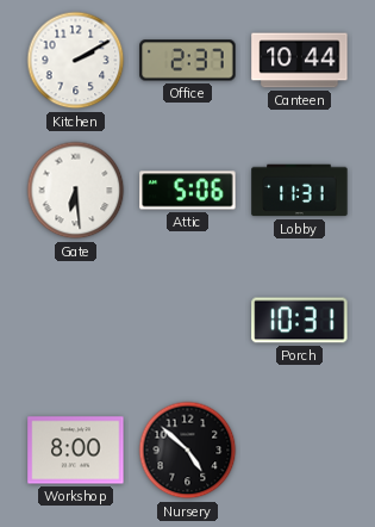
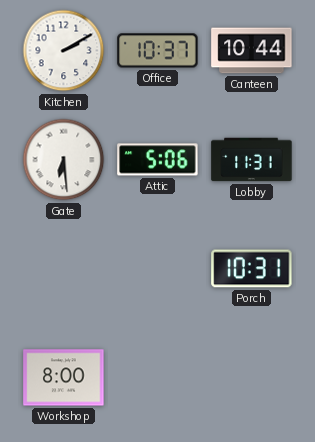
Office: 2:37 -> 10:37 (158, 51)
Nursery: 4:52 -> none (188, 451)
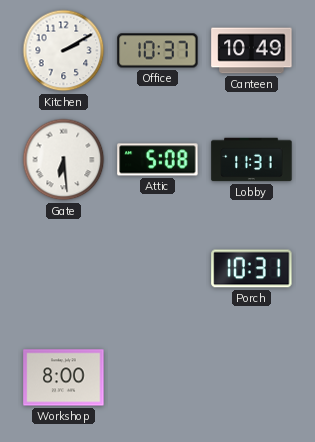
Canteen: 10:44 -> 10:49 (252, 51)
Attic: 5:06 -> 5:08 (158, 160)
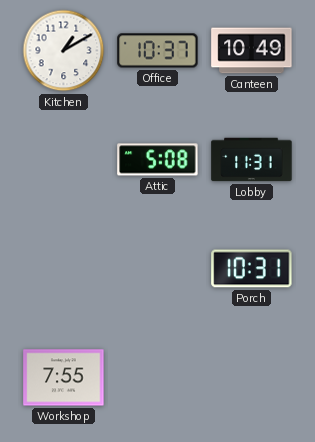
Kitchen: 2:10 -> 1:10 (64, 51)
Gate: 6:29 -> none (64, 160)
Workshop: 8:00 -> 7:55 (64, 378)
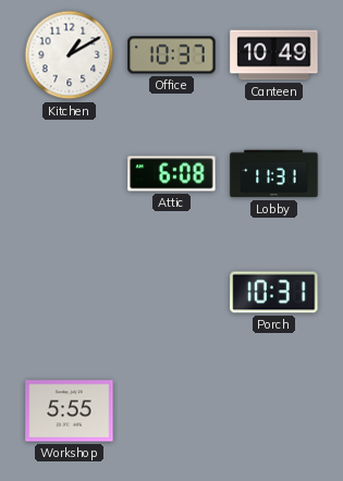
Attic: 5:08 -> 6:08 (172, 174)
Workshop: 7:55 -> 5:55 (70, 411)
